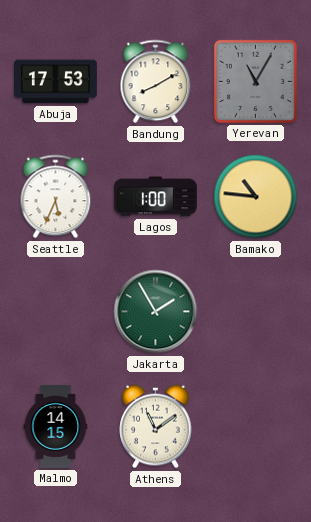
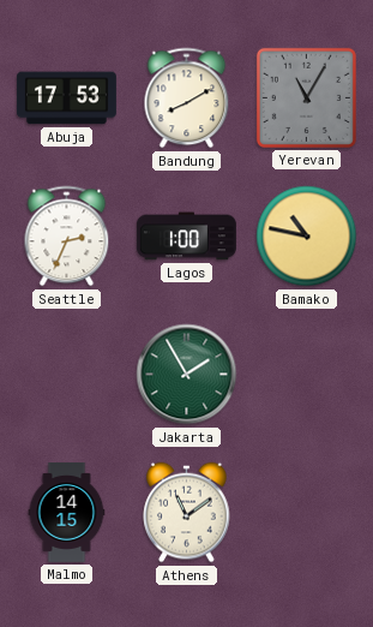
Seattle: 5:34 -> 2:34 (67, 237)
Bamako: 10:46 -> 10:47 (307, 237)
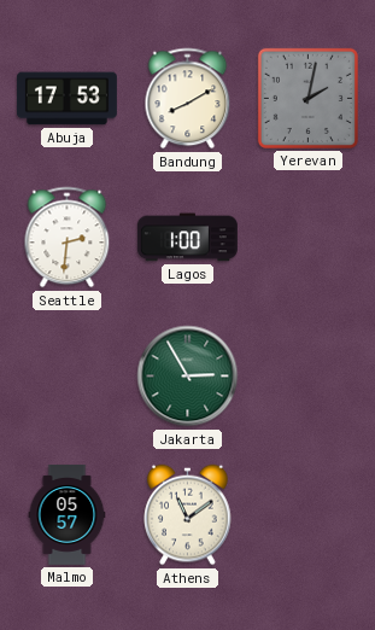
Yerevan: 11:05 -> 2:02 (307, 98)
Seattle: 2:34 -> 2:31 (68, 238)
Bamako: 10:47 -> none (307, 237)
Jakarta: 1:55 -> 2:55 (188, 377)
Malmo: 14:15 -> 05:57 (68, 514)
